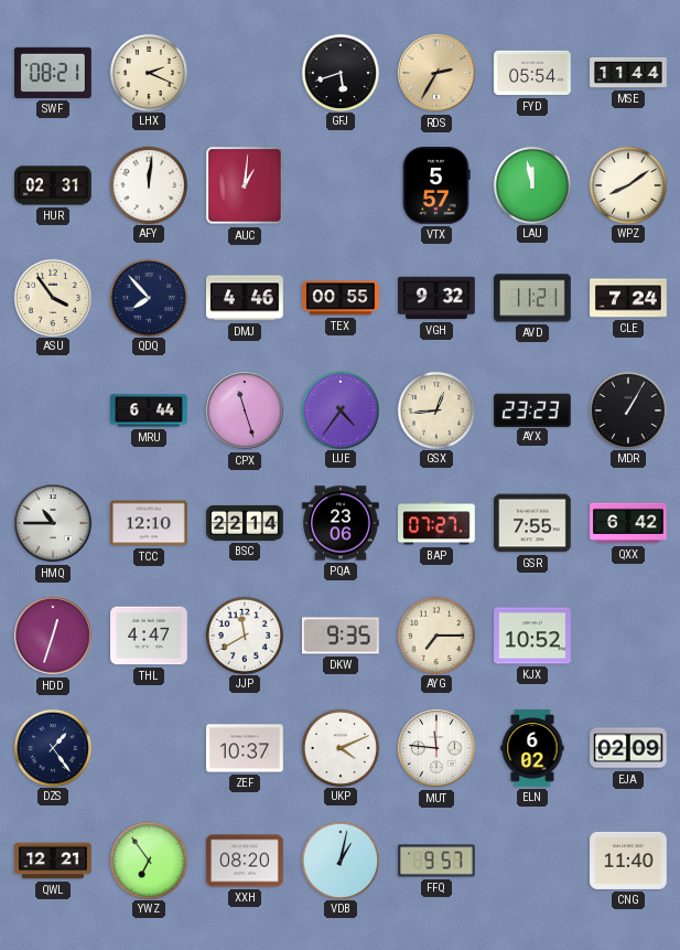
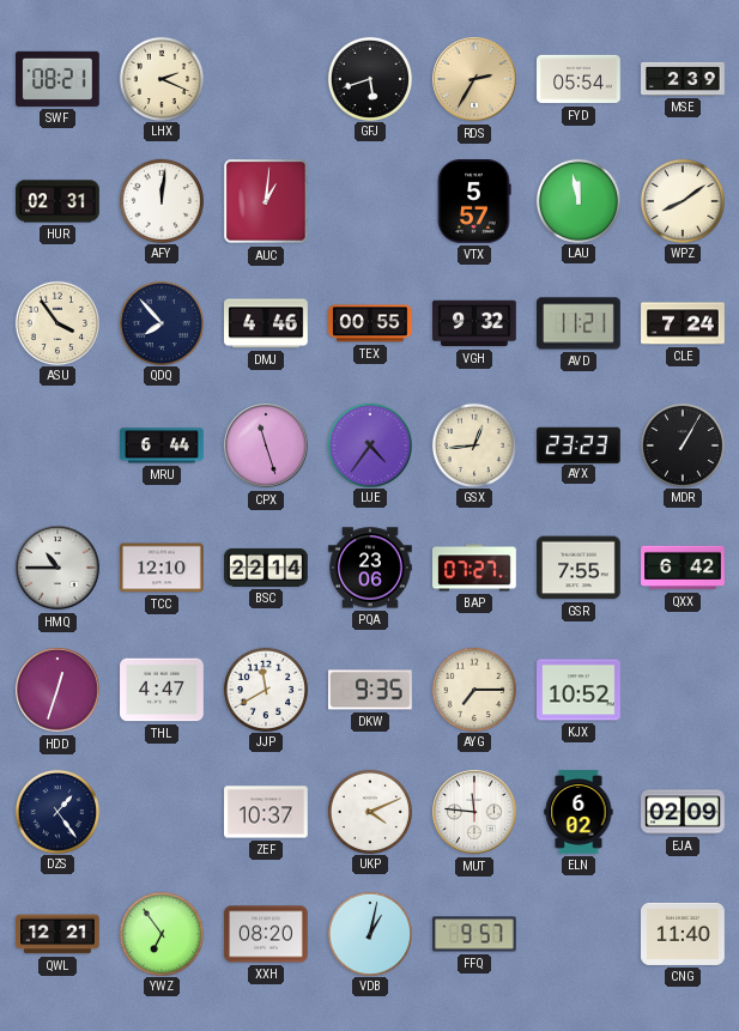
MSE: 11:44 -> 2:39 (683, 79)
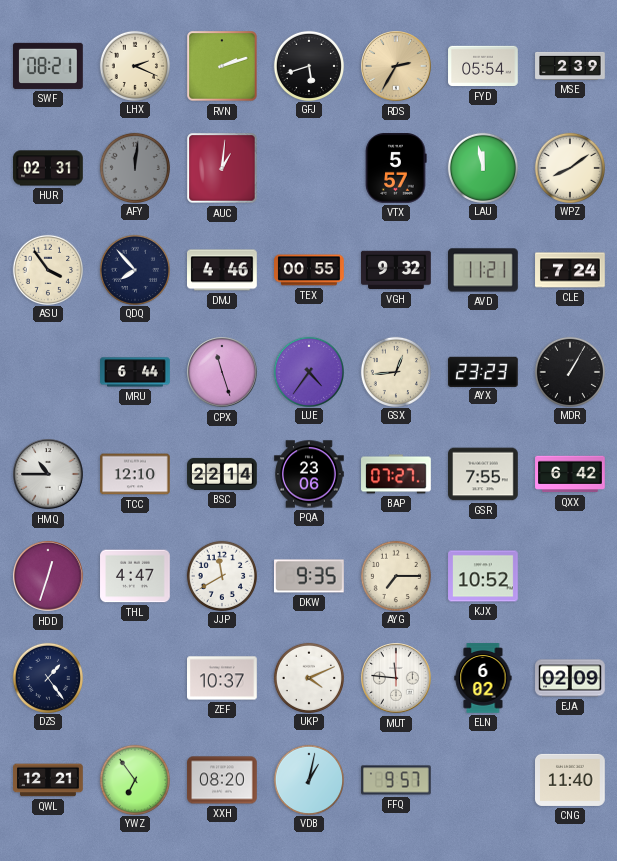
RVN: none -> 2:12 (222, 66)
AFY dial: white -> grey (134, 167)
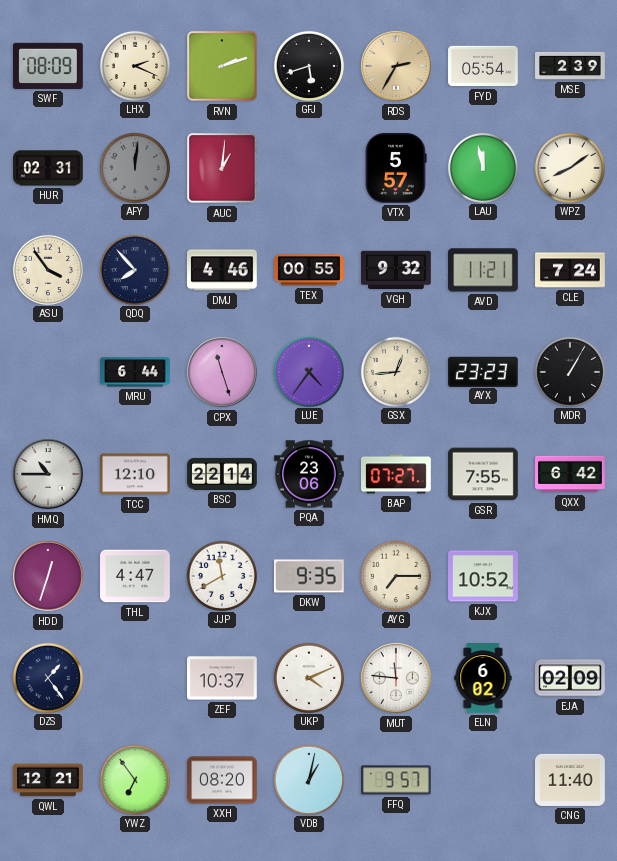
SWF: 08:21 -> 08:09 (49, 66)
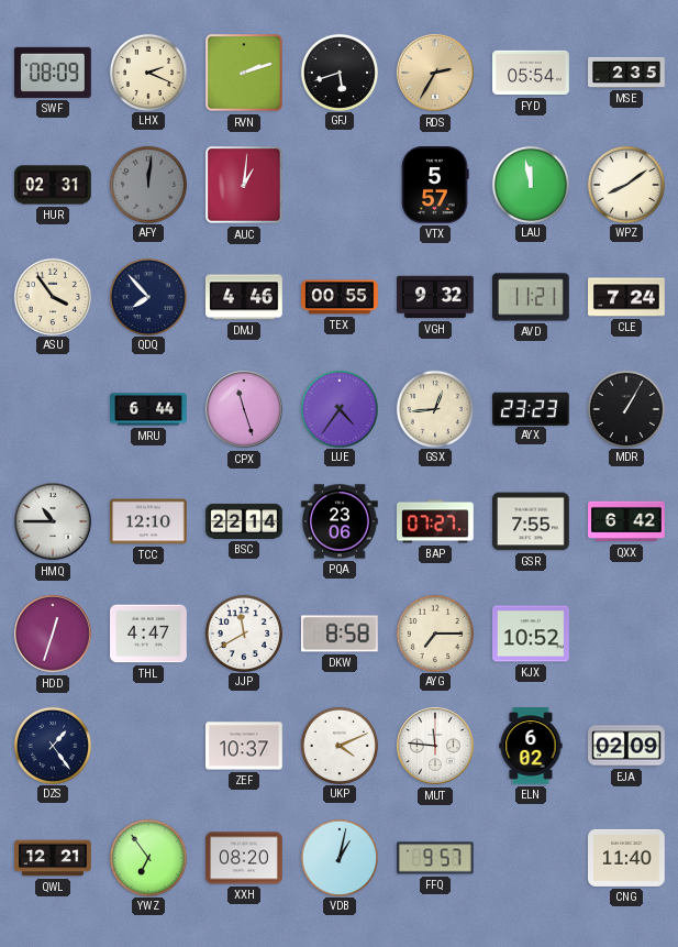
MSE: 2:39 -> 2:35 (626, 73)
DKW: 9:35 -> 8:58 (341, 634)
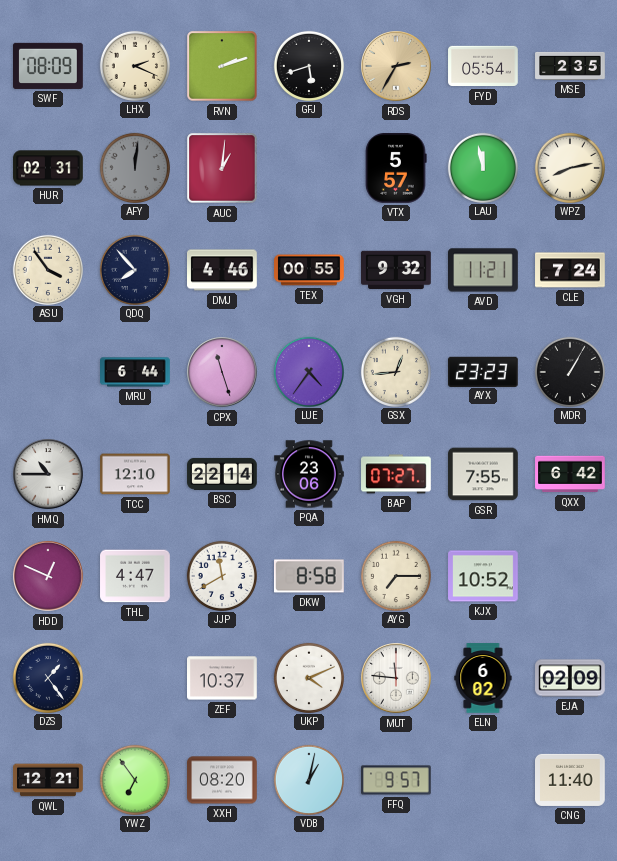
WPZ: 8:09 -> 8:13 (569, 167)
HDD: 12:33 -> 12:49 (48, 576)
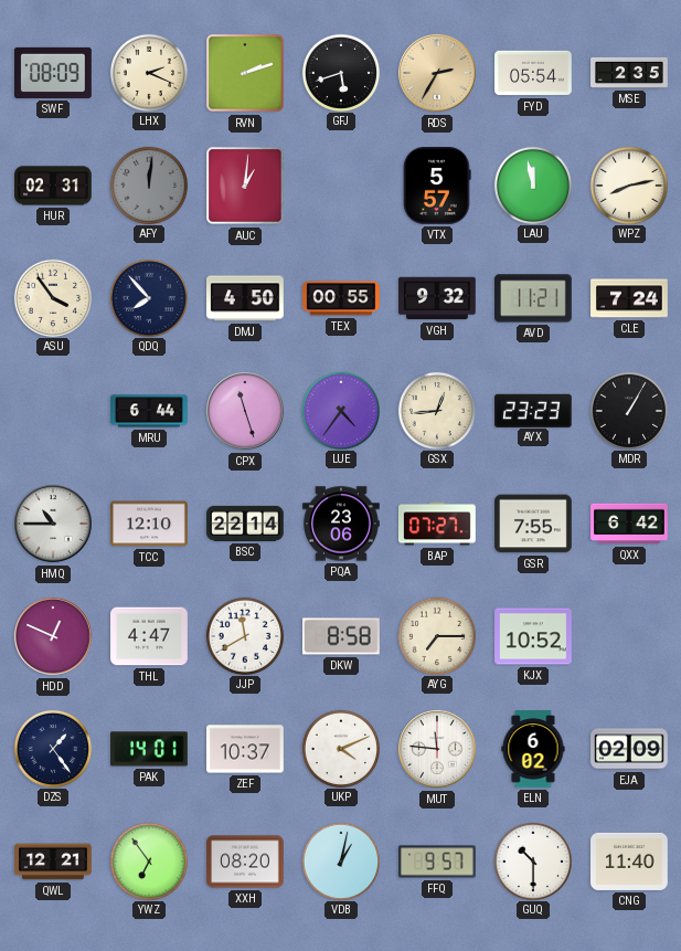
DMJ: 4:46 -> 4:50 (246, 298)
PAK: none -> 14:01 (150, 749)
GUQ: none -> 10:30 (532, 860)
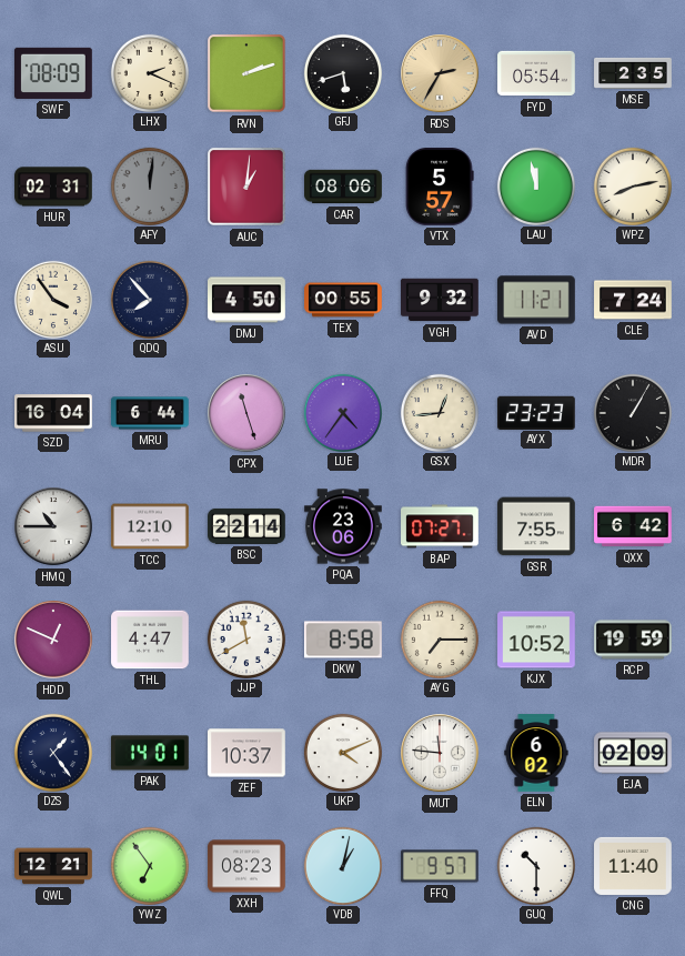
CAR: none -> 08:06 (343, 187)
SZD: none -> 16:04 (53, 413)
RCP: none -> 19:59 (633, 640)
XXH: 08:20 -> 08:23 (246, 866)
